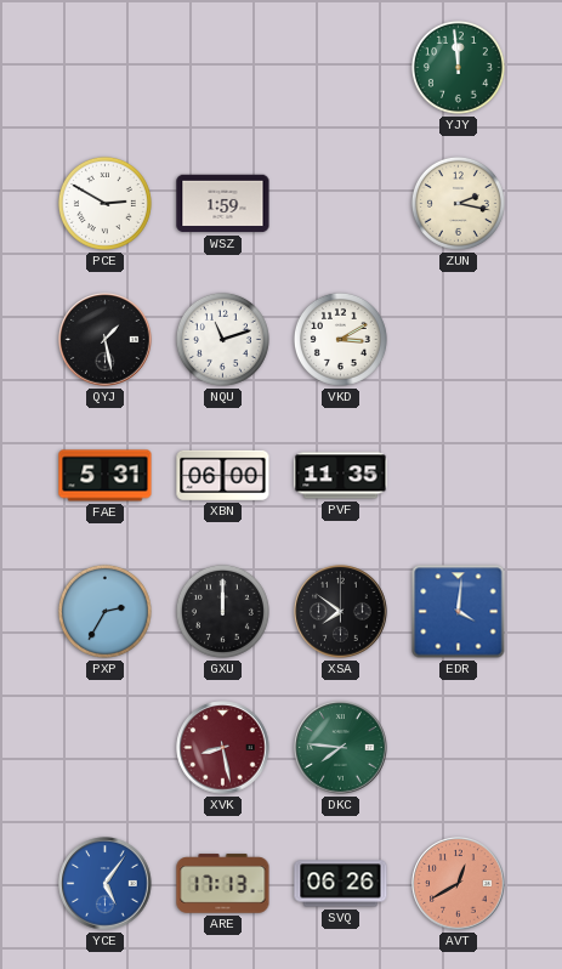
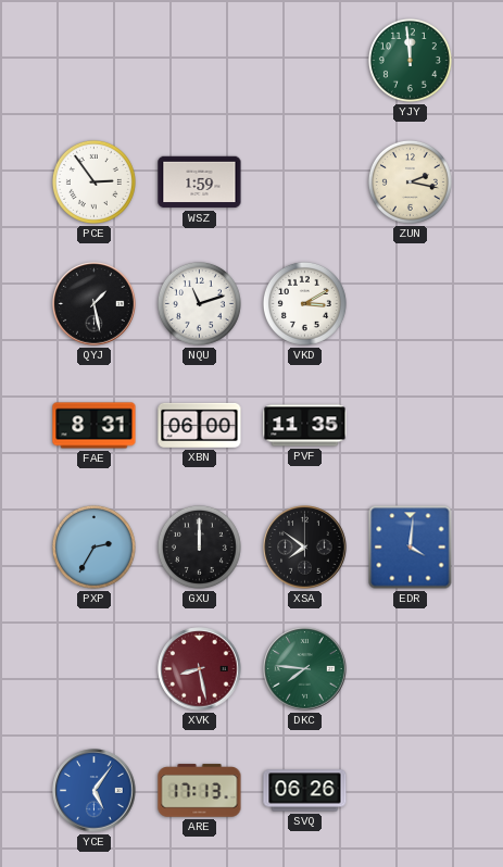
PCE: 2:50 -> 2:54 (93, 181)
FAE: 5:31 -> 8:31 (95, 426)
AVT: 12:40 -> none (459, 884)
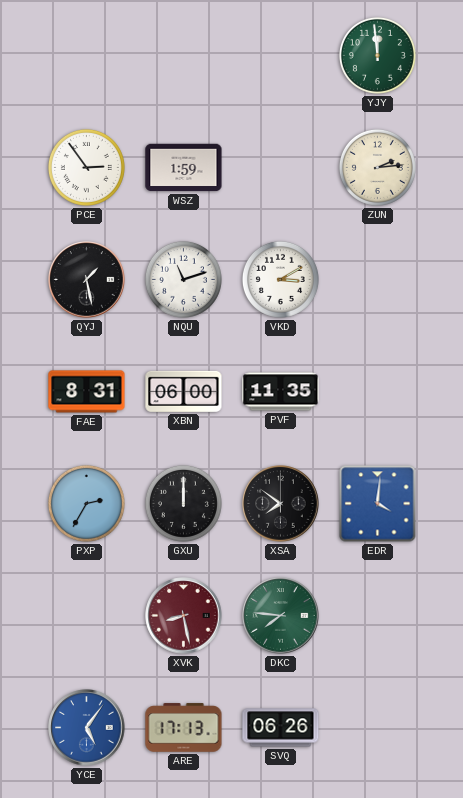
ZUN: 2:17 -> 2:14 (377, 167)
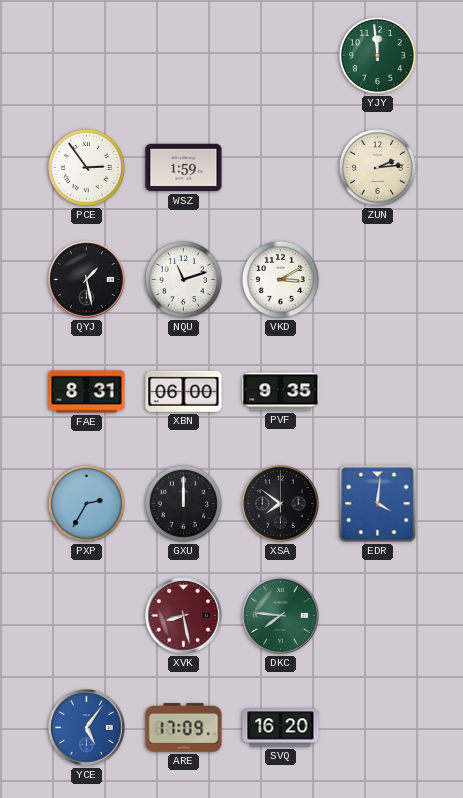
PVF: 11:35 -> 9:35 (281, 392)
ARE: 17:13 -> 17:09 (184, 728)
SVQ: 06:26 -> 16:20 (281, 728)
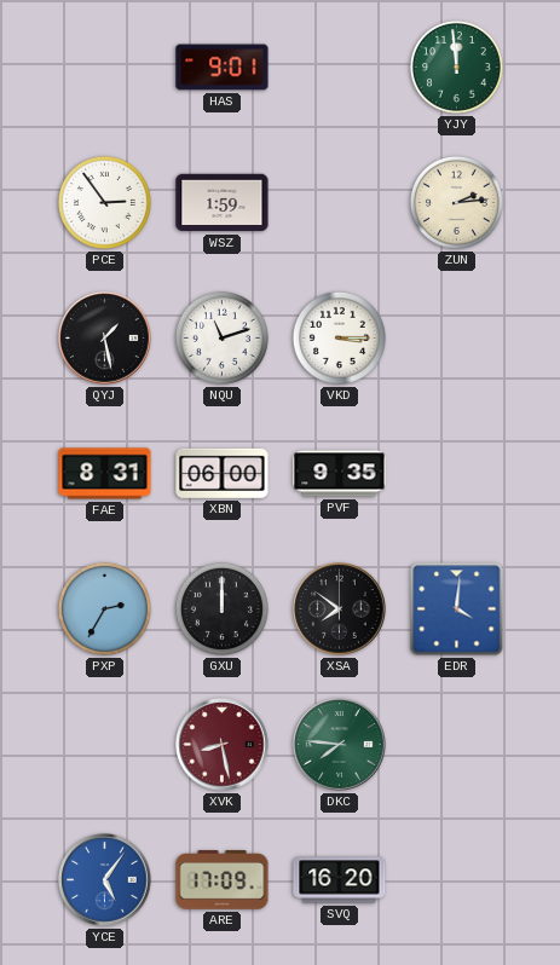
HAS: none -> 9:01 (223, 68)
VKD: 3:10 -> 3:15 (339, 337)
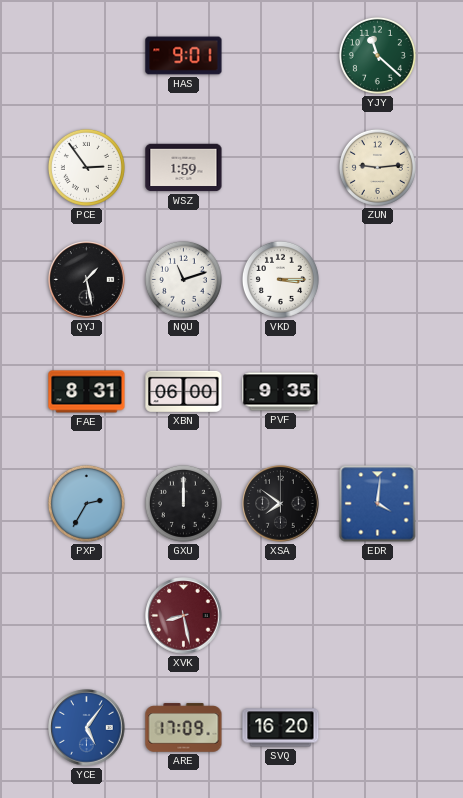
YJY: 11:59 -> 11:22 (377, 55)
ZUN: 2:14 -> 9:14 (377, 167)
DKC: 7:46 -> none (340, 745)
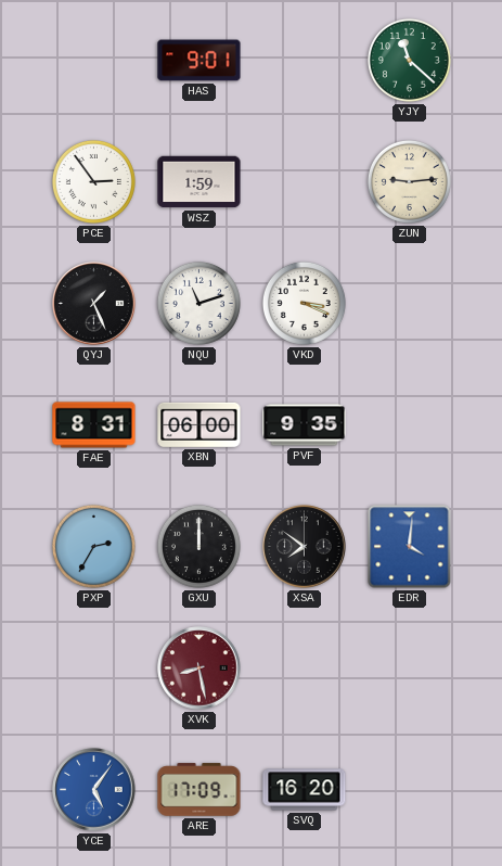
QYJ: 1:28 -> 1:26 (94, 304)
VKD: 3:15 -> 3:19 (304, 303)
